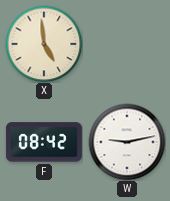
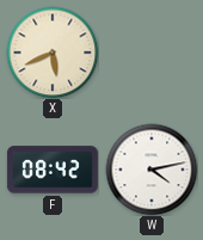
X: 4:59 -> 5:41 (53, 53)
W: 9:13 -> 4:13 (152, 170)
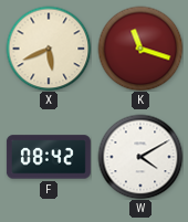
K: none -> 11:18 (140, 49)
W: 4:13 -> 4:10 (140, 157)
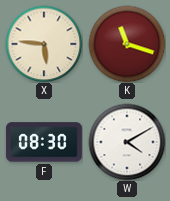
X: 5:41 -> 5:46 (44, 44)
F: 08:42 -> 08:30 (44, 142)
